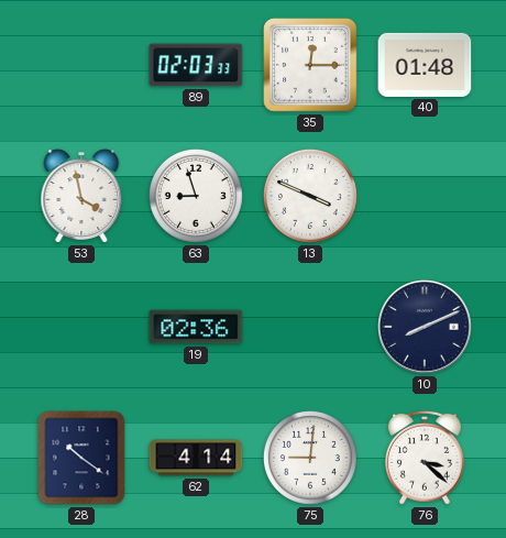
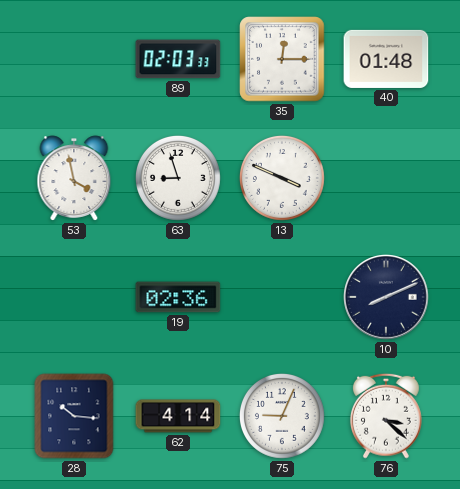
28: 10:21 -> 10:16 (74, 416)
75: 9:01 -> 9:04 (282, 416)
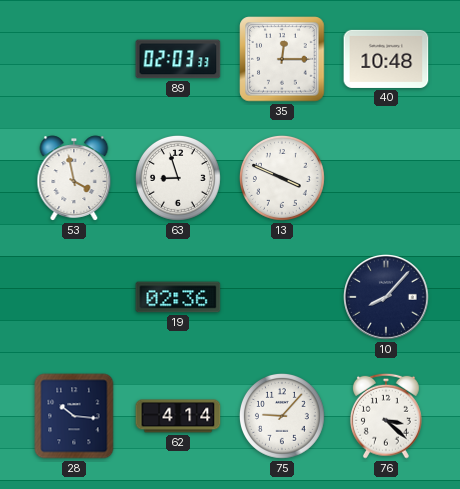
40: 01:48 -> 10:48 (386, 59)
10: 8:11 -> 8:07 (386, 297)
75: 9:04 -> 9:07 (282, 416)
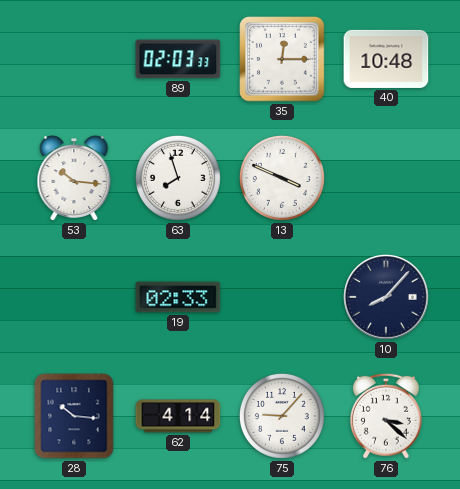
53: 3:58 -> 10:16 (74, 178)
63: 8:57 -> 7:57 (178, 178)
19: 02:36 -> 02:33 (178, 297)
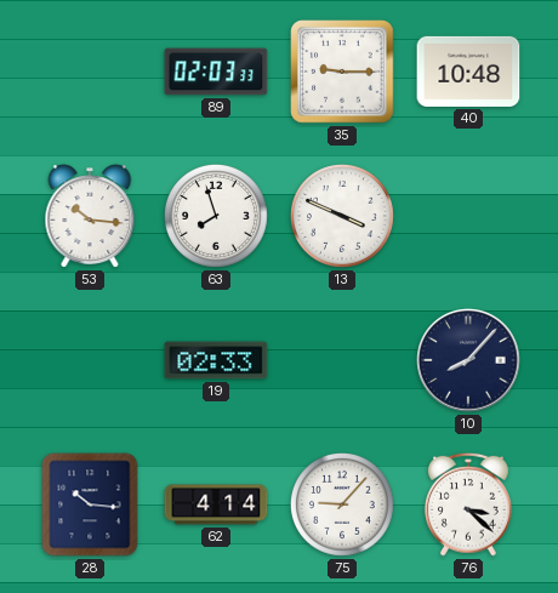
35: 12:15 -> 9:15 (342, 72)
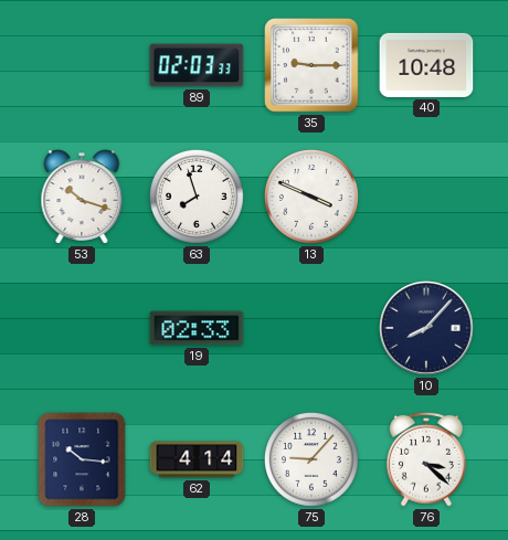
53: 10:16 -> 10:18 (82, 197)
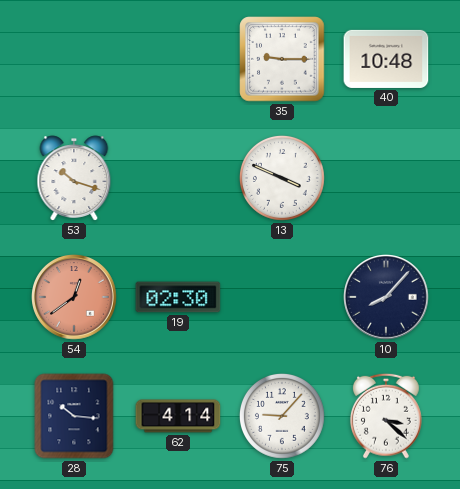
89: 02:03 -> none (197, 65)
63: 7:57 -> none (197, 197)
54: none -> 12:39 (74, 297)
19: 02:33 -> 02:30 (178, 297)
